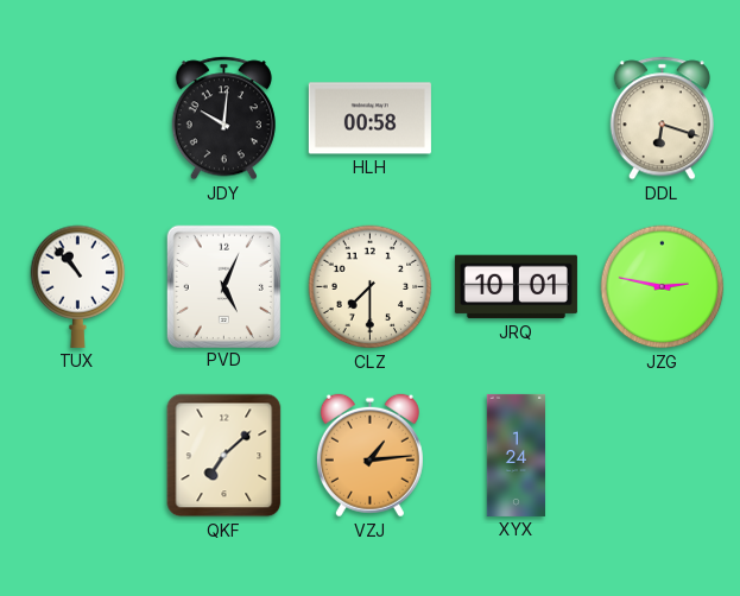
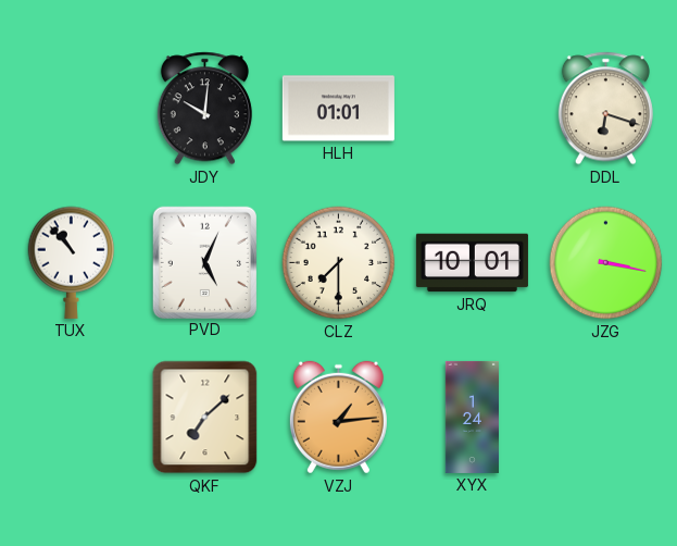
HLH: 00:58 -> 01:01 (338, 109)
JZG: 2:47 -> 3:17 (606, 263)
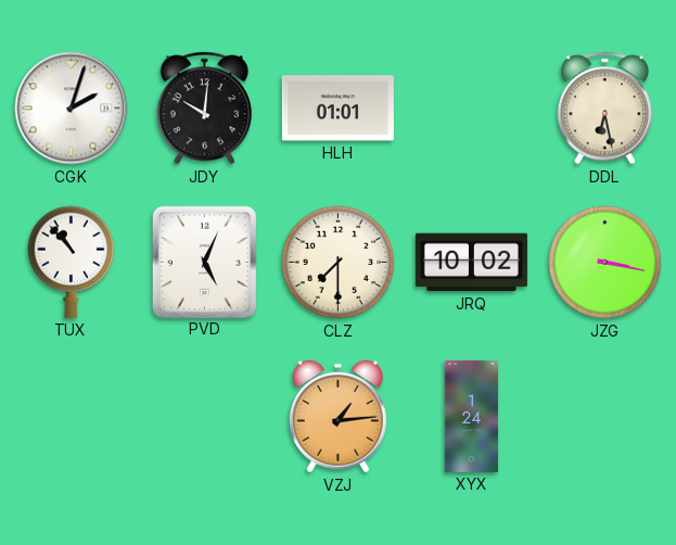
CGK: none -> 2:03 (72, 109)
DDL: 6:18 -> 6:28 (604, 109)
JRQ: 10:01 -> 10:02 (471, 263)
QKF: 7:08 -> none (205, 418)
